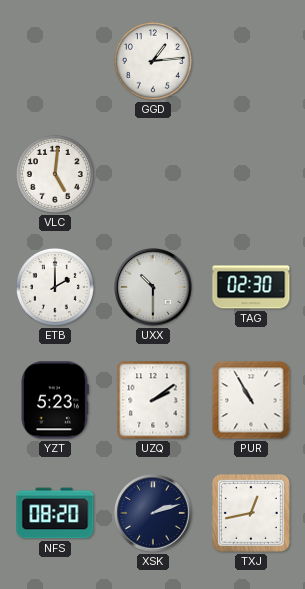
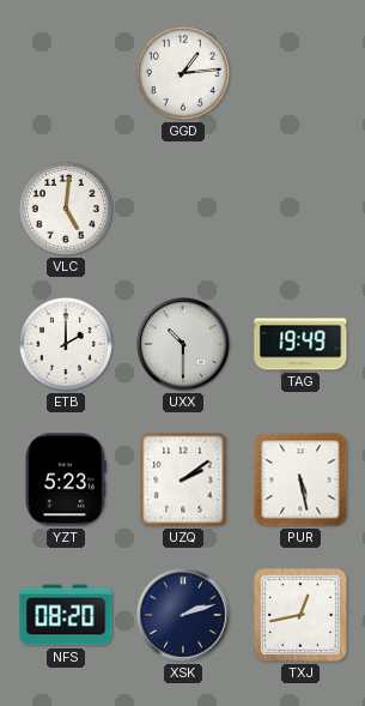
TAG: 02:30 -> 19:49 (300, 344)
PUR: 10:55 -> 5:28 (300, 479)
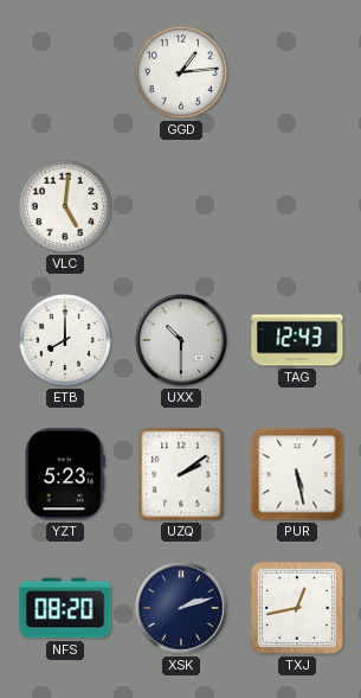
ETB: 2:00 -> 8:00 (65, 340)
TAG: 19:49 -> 12:43 (297, 340)
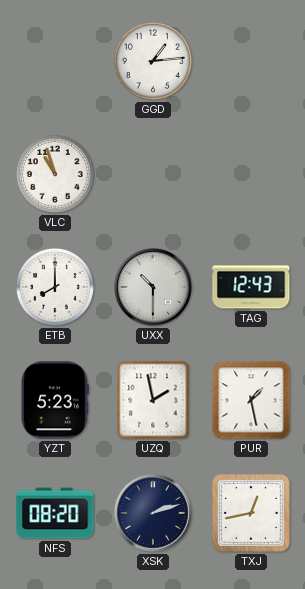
VLC: 5:01 -> 10:57 (55, 174)
UZQ: 2:09 -> 1:58 (153, 400)
PUR: 5:28 -> 1:28 (251, 400)
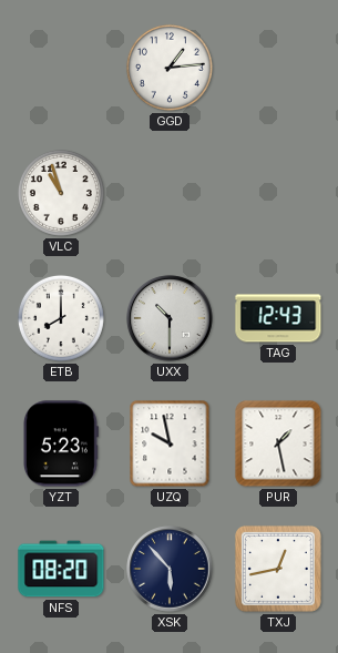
UZQ: 1:58 -> 9:58 (170, 443)
XSK: 2:12 -> 5:53 (170, 569)
